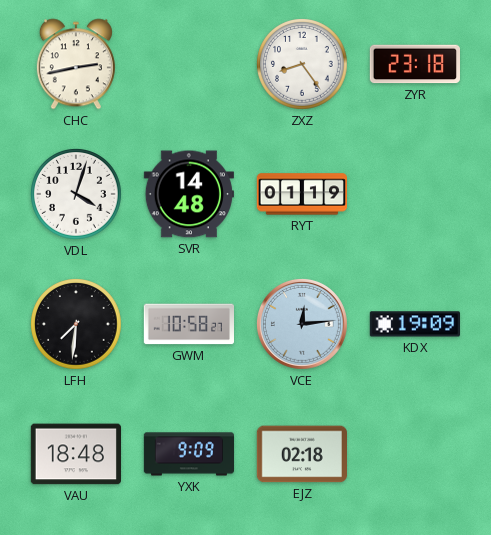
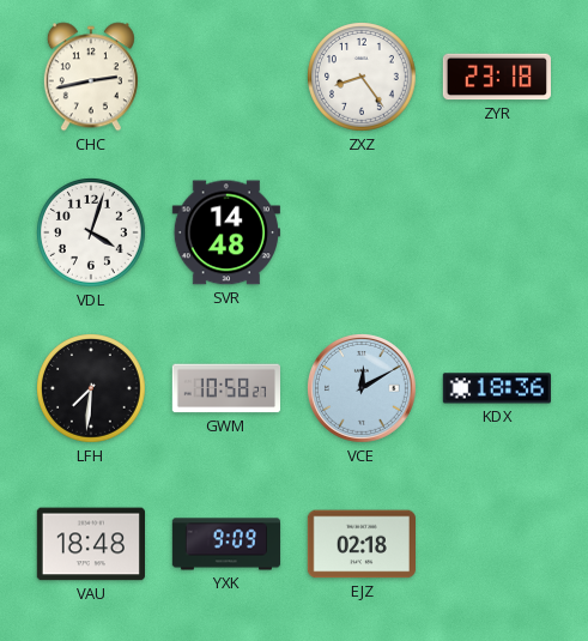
RYT: 01:19 -> none (301, 194)
VCE: 12:14 -> 12:10 (363, 389)
KDX: 19:09 -> 18:36 (496, 388)
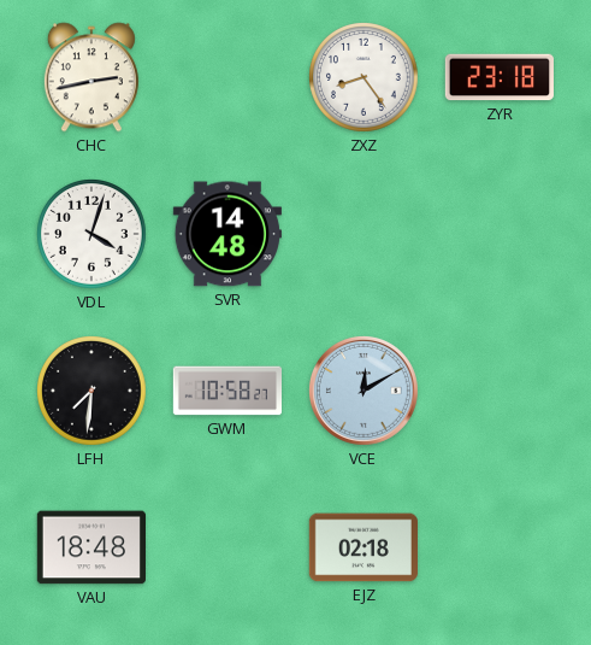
KDX: 18:36 -> none (496, 388)
YXK: 9:09 -> none (226, 544)
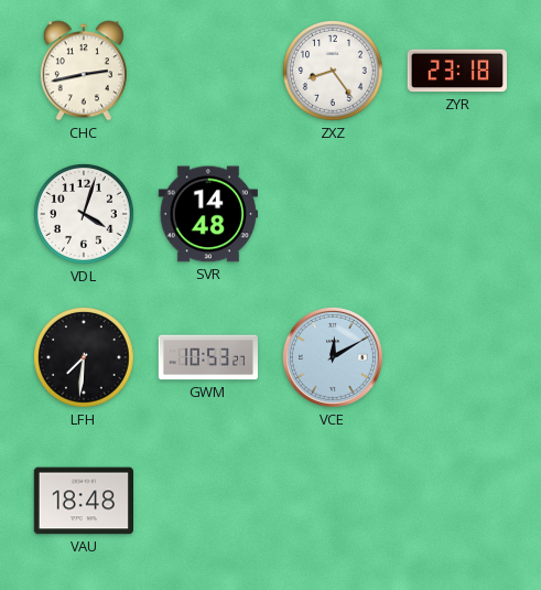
GWM: 10:58 -> 10:53 (207, 357)
EJZ: 02:18 -> none (362, 547)
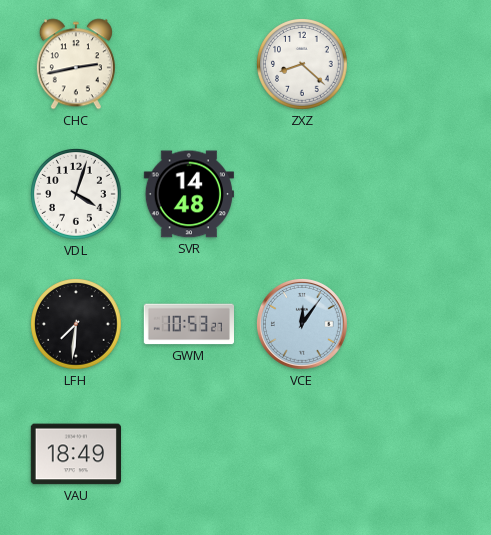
ZXZ: 8:24 -> 8:22 (303, 65)
ZYR: 23:18 -> none (456, 71)
VCE: 12:10 -> 12:06 (303, 325)
VAU: 18:48 -> 18:49 (75, 454)
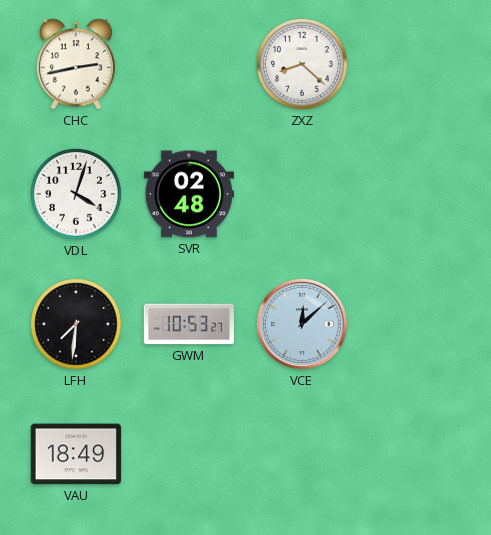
SVR: 14:48 -> 02:48 (188, 194)
VCE: 12:06 -> 12:08 (303, 325)
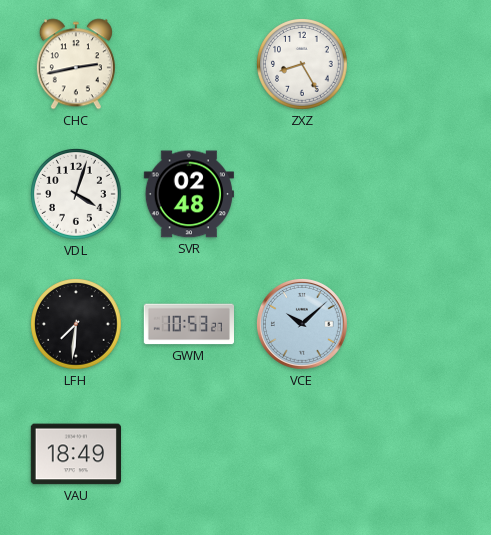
ZXZ: 8:22 -> 8:25 (303, 65)
VCE: 12:08 -> 10:08 (303, 325)
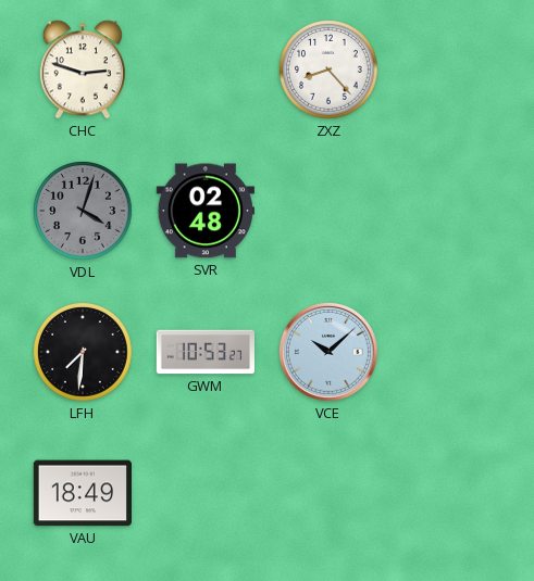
CHC: 2:43 -> 2:48 (83, 70)
ZXZ: 8:25 -> 8:23 (330, 71)
VDL dial: white -> grey (84, 212)
